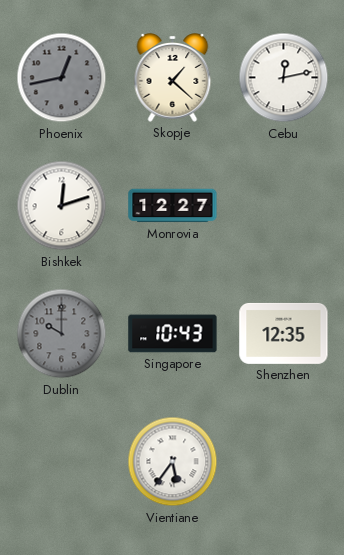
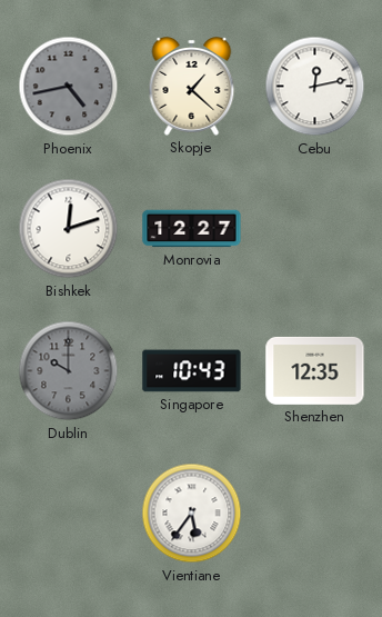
Phoenix: 12:43 -> 4:43 (69, 87)
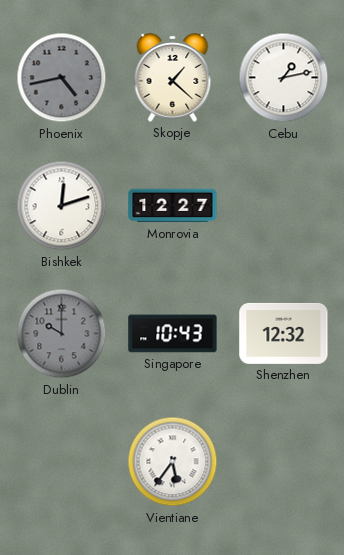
Cebu: 12:13 -> 1:13 (284, 78)
Shenzhen: 12:35 -> 12:32 (284, 333)
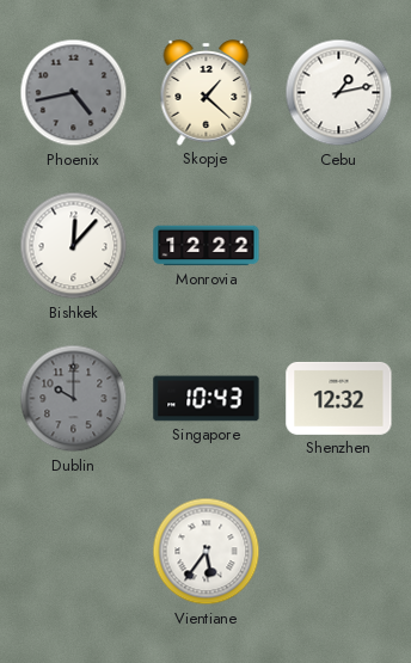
Bishkek: 12:12 -> 12:07 (74, 246)
Monrovia: 12:27 -> 12:22 (207, 246)
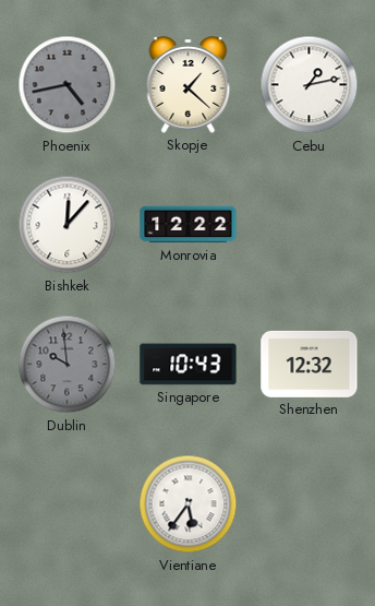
Dublin: 10:00 -> 9:59 (68, 365)
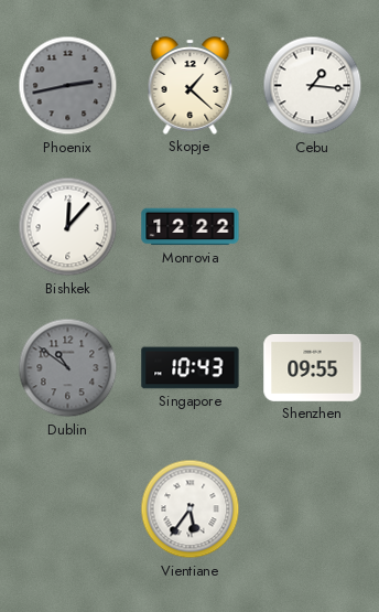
Phoenix: 4:43 -> 2:43 (68, 86)
Cebu: 1:13 -> 1:16 (313, 86)
Dublin: 9:59 -> 10:51 (68, 368)
Shenzhen: 12:32 -> 09:55 (313, 367)
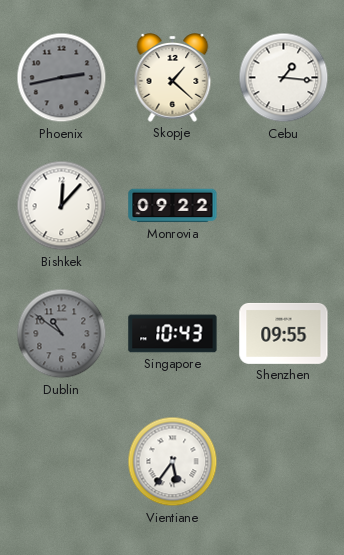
Monrovia: 12:22 -> 09:22 (173, 206)
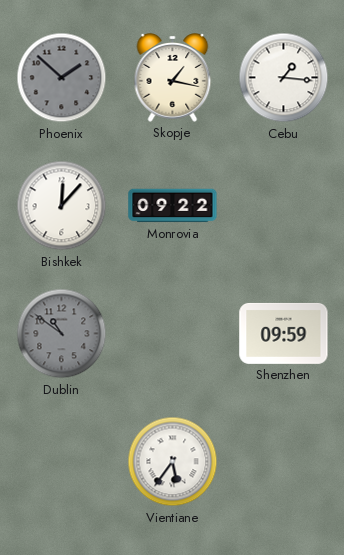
Phoenix: 2:43 -> 1:52 (62, 78)
Skopje: 1:22 -> 1:17 (173, 78)
Singapore: 10:43 -> none (173, 334)
Shenzhen: 09:55 -> 09:59 (284, 333)
